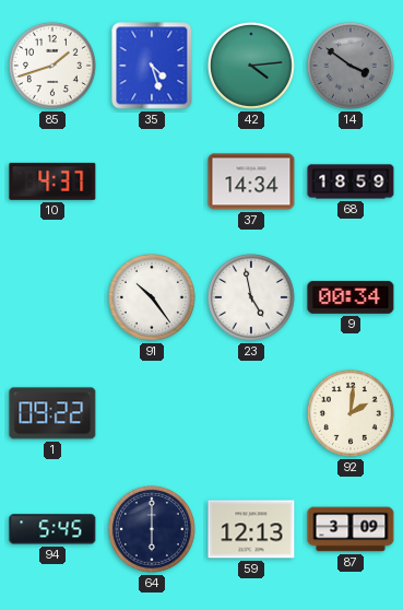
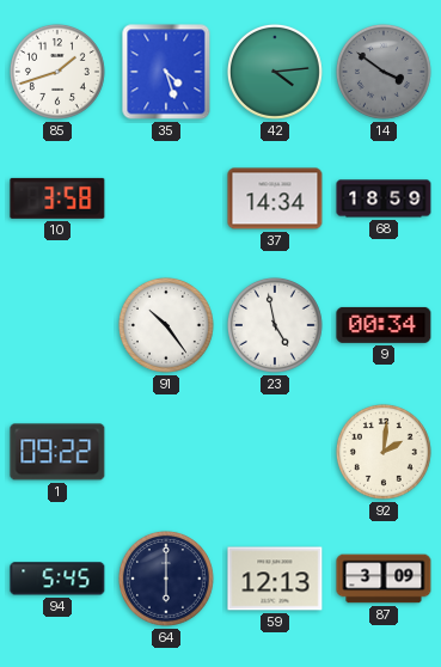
10: 4:37 -> 3:58 (57, 198)
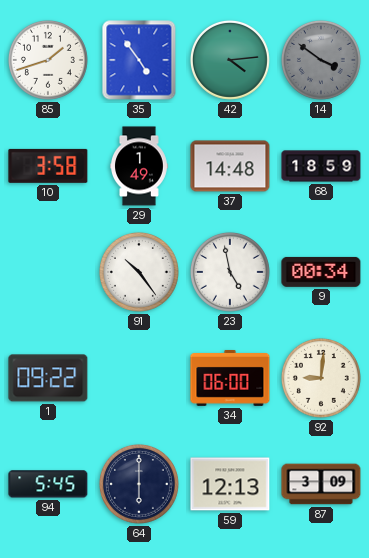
35: 4:27 -> 4:54 (139, 60)
29: none -> 1:49 (140, 166)
37: 14:34 -> 14:48 (230, 166)
34: none -> 06:00 (230, 378)
92: 2:01 -> 9:01 (321, 378)
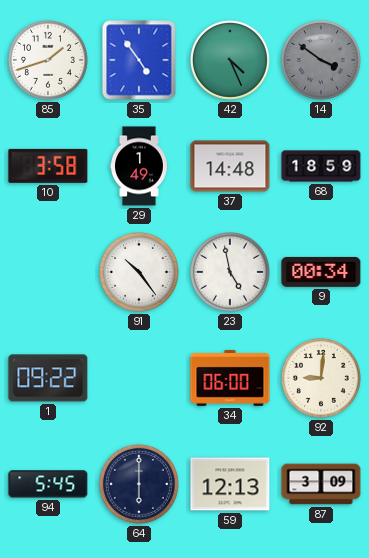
42: 4:14 -> 4:26 (230, 60)
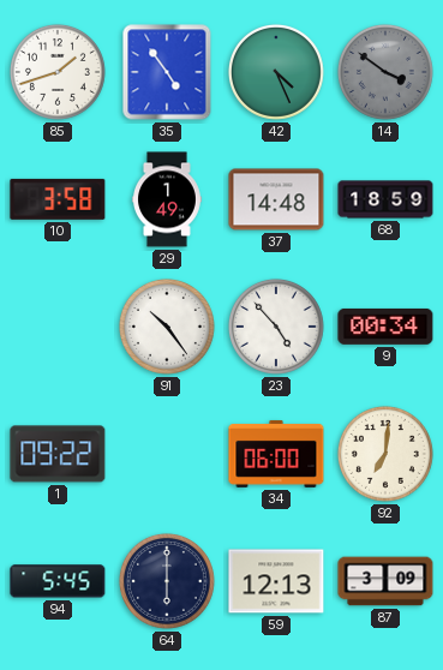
23: 4:58 -> 4:53 (276, 327)
92: 9:01 -> 7:01 (385, 454)
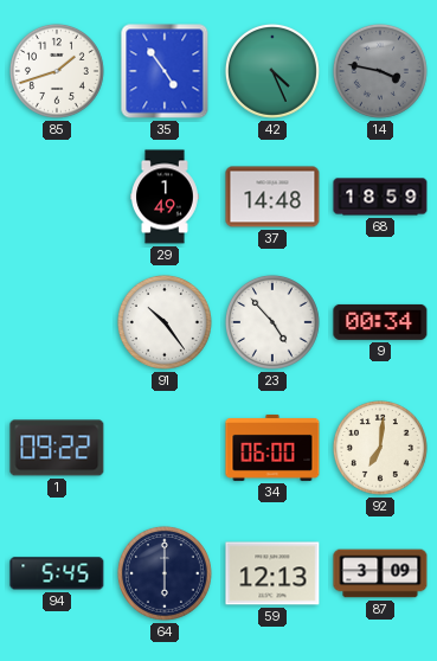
14: 3:51 -> 3:47 (380, 71)
10: 3:58 -> none (58, 199)
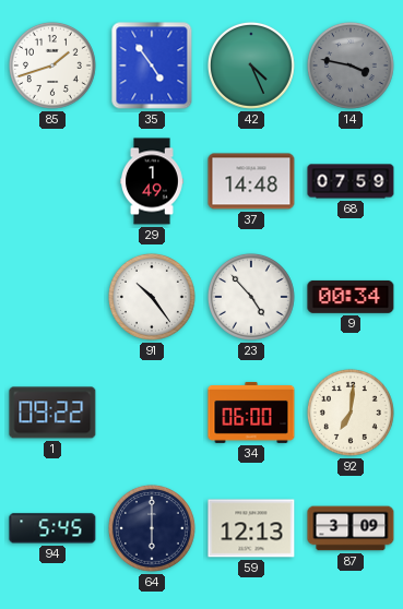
68: 18:59 -> 07:59 (351, 181)
